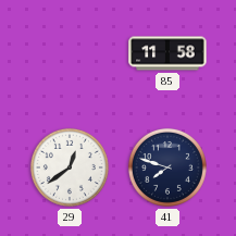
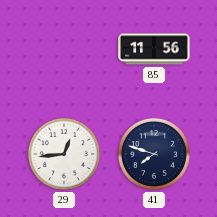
85: 11:58 -> 11:56 (154, 49)
29: 12:39 -> 12:44 (64, 154)
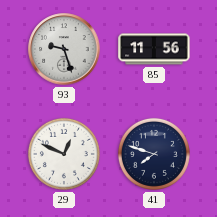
93: none -> 9:27 (64, 49)
29: 12:44 -> 12:49 (64, 154)
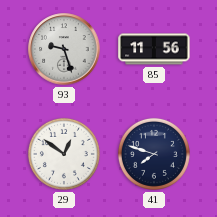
29: 12:49 -> 12:51 (64, 154)
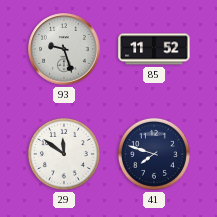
85: 11:56 -> 11:52 (154, 49)
29: 12:51 -> 11:51 (64, 154)
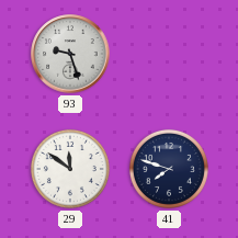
85: 11:52 -> none (154, 49)
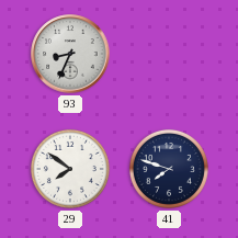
93: 9:27 -> 8:34 (70, 54)
29: 11:51 -> 7:51 (70, 169)
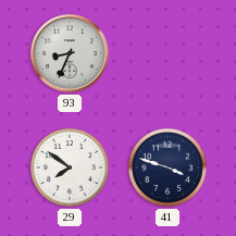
41: 7:48 -> 3:48 (167, 167)
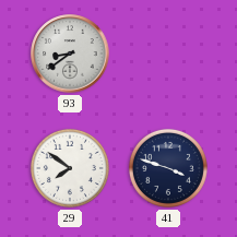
93: 8:34 -> 8:39 (70, 54)
